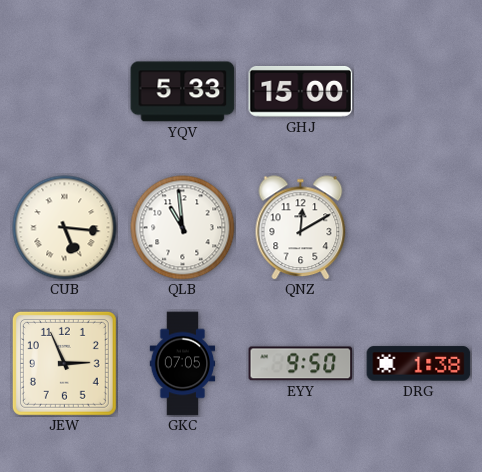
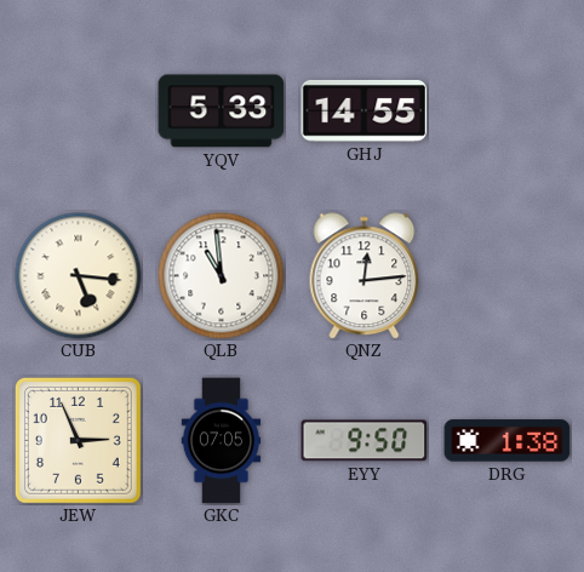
GHJ: 15:00 -> 14:55 (365, 110)
QNZ: 12:10 -> 12:14 (365, 276)
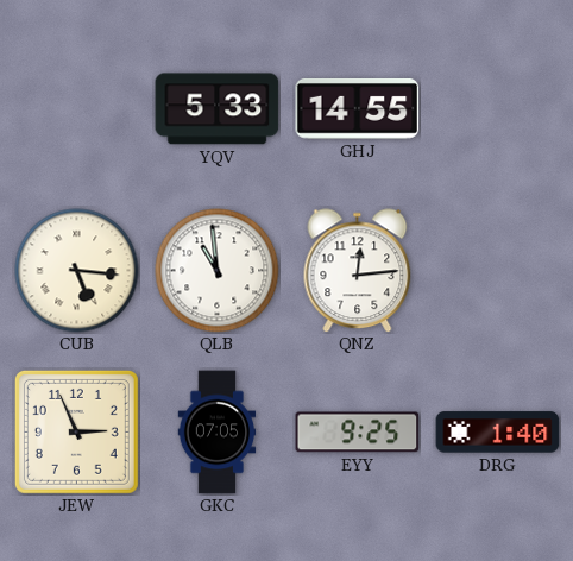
EYY: 9:50 -> 9:25 (358, 433)
DRG: 1:38 -> 1:40 (498, 433)
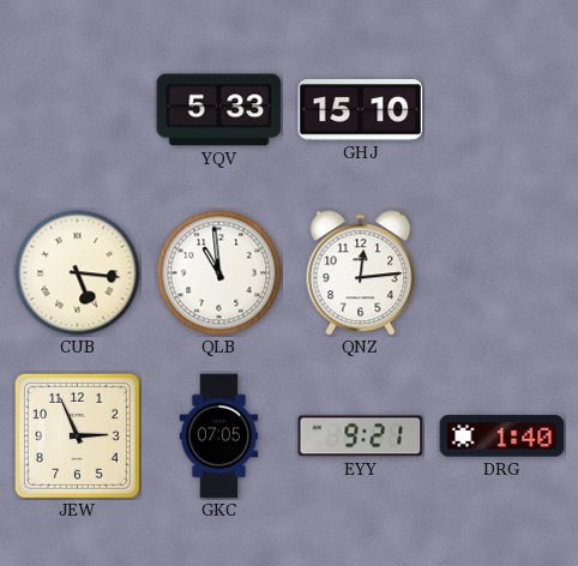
GHJ: 14:55 -> 15:10 (361, 109)
EYY: 9:25 -> 9:21 (361, 436)
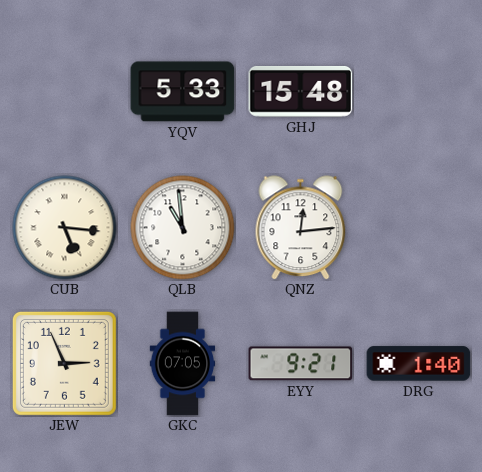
GHJ: 15:10 -> 15:48 (301, 91)
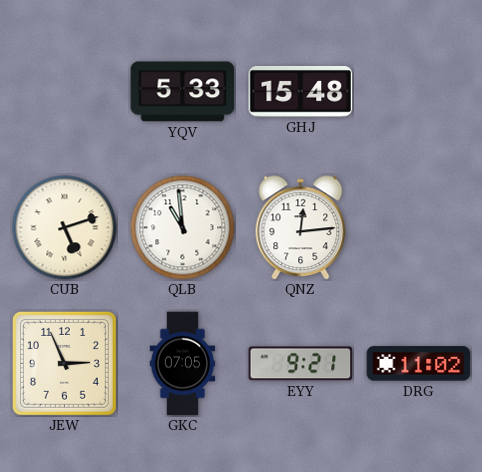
CUB: 5:16 -> 5:12 (65, 228)
DRG: 1:40 -> 11:02 (419, 364)
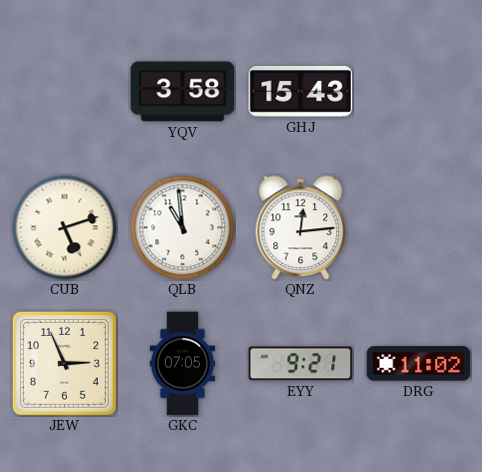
YQV: 5:33 -> 3:58 (183, 92)
GHJ: 15:48 -> 15:43 (301, 91)
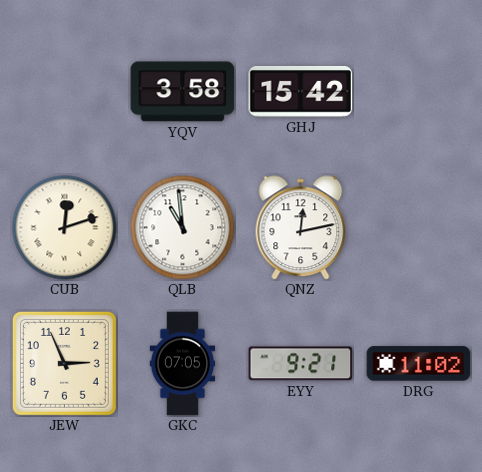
GHJ: 15:43 -> 15:42 (301, 91)
CUB: 5:12 -> 12:12 (65, 228)
QNZ: 12:14 -> 12:13 (301, 228)
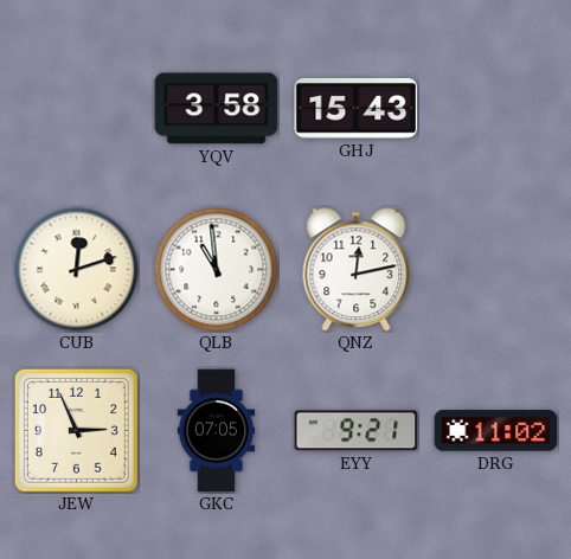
GHJ: 15:42 -> 15:43 (357, 108)
